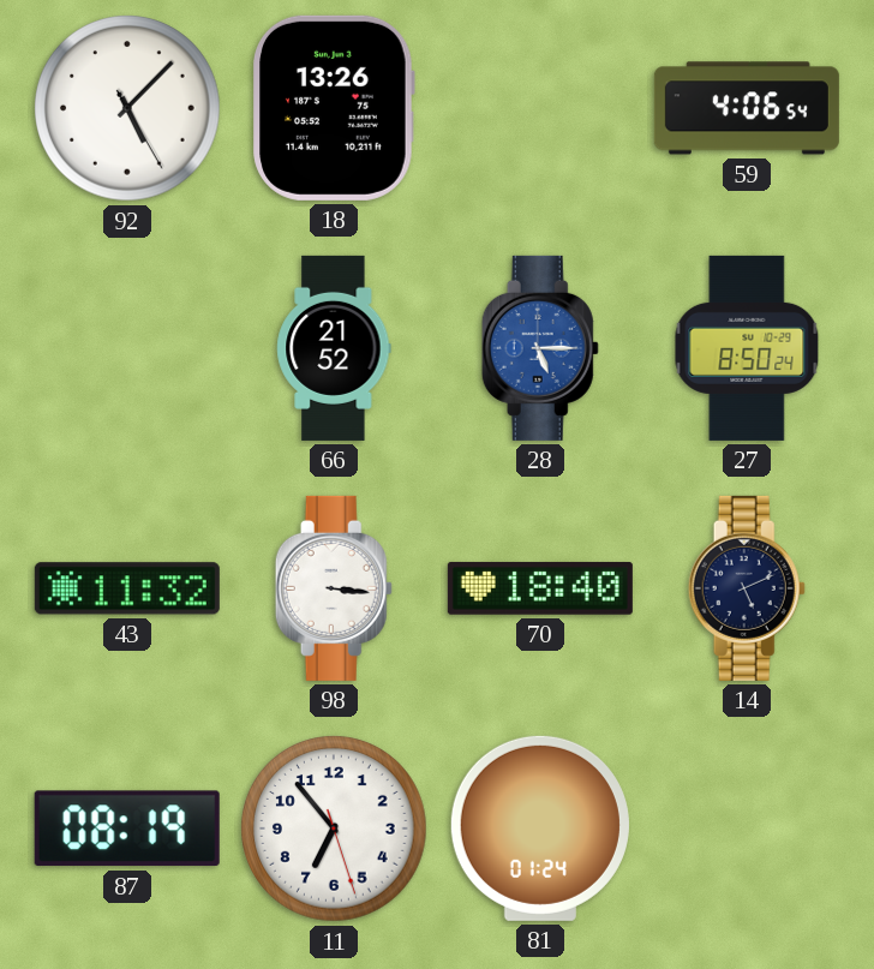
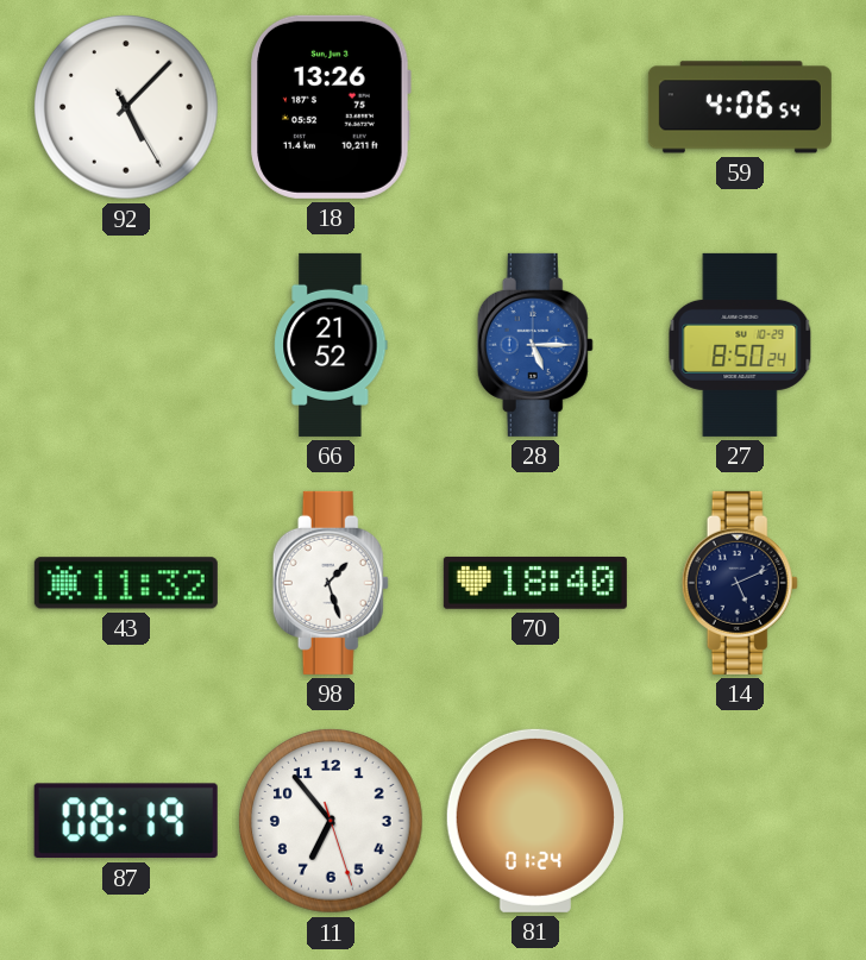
98: 3:16 -> 1:27 (331, 583)
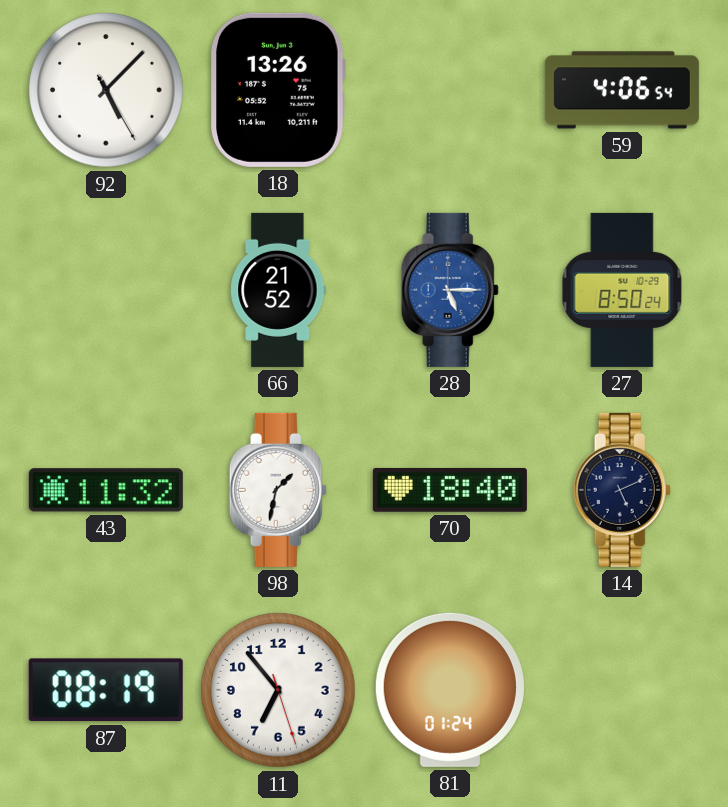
98: 1:27 -> 1:32 (278, 490)
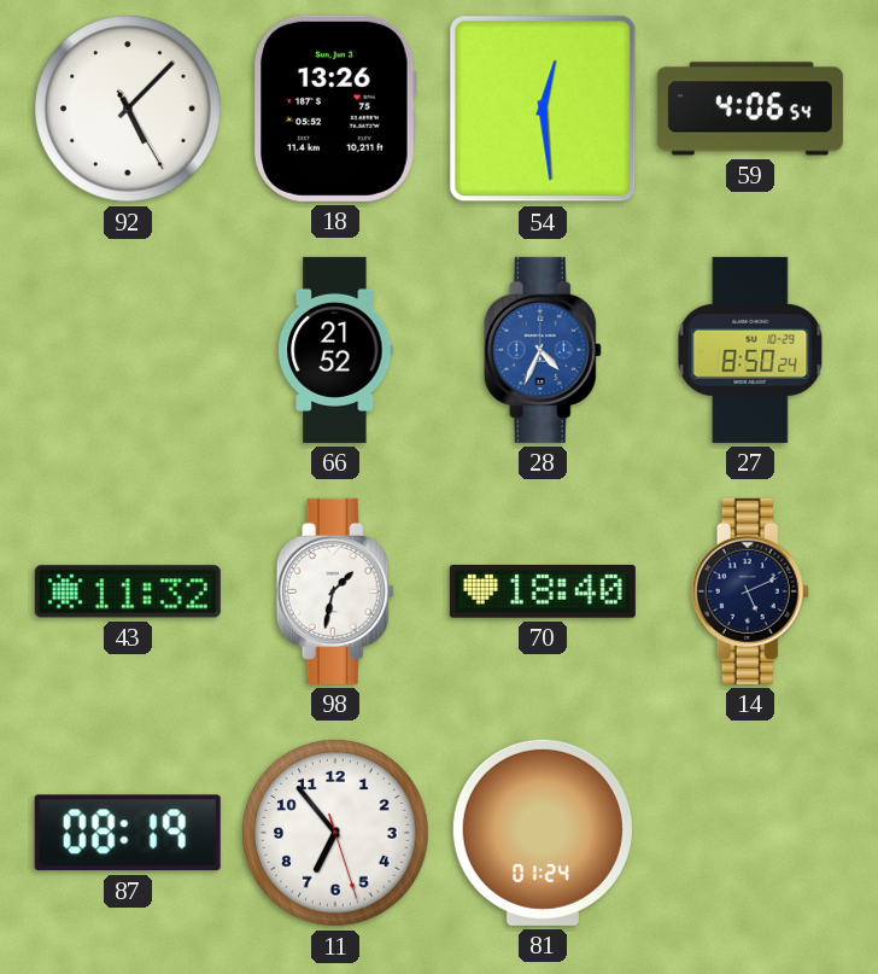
54: none -> 12:29 (543, 109)
28: 5:15 -> 4:34 (543, 350)
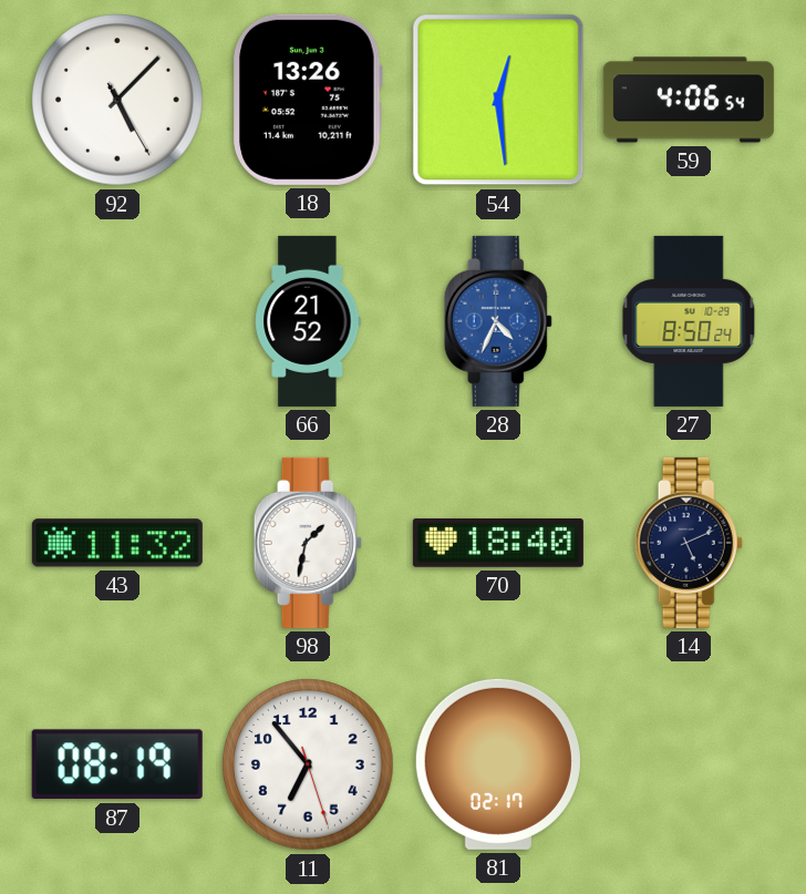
81: 01:24 -> 02:17 (498, 764)
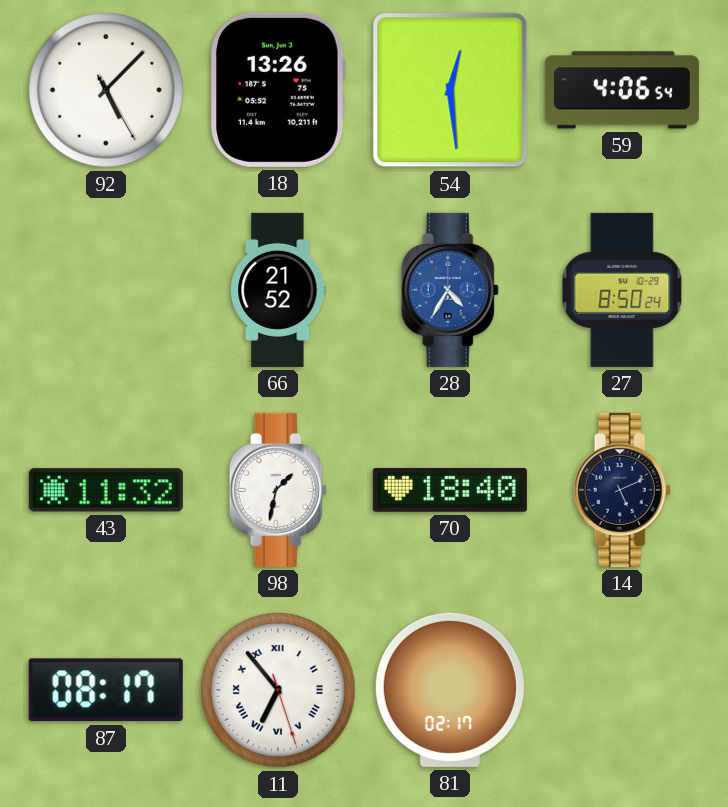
28: 4:34 -> 4:35 (450, 290)
87: 08:19 -> 08:17 (106, 690)
11 numerals: Arabic -> Roman (278, 690)
